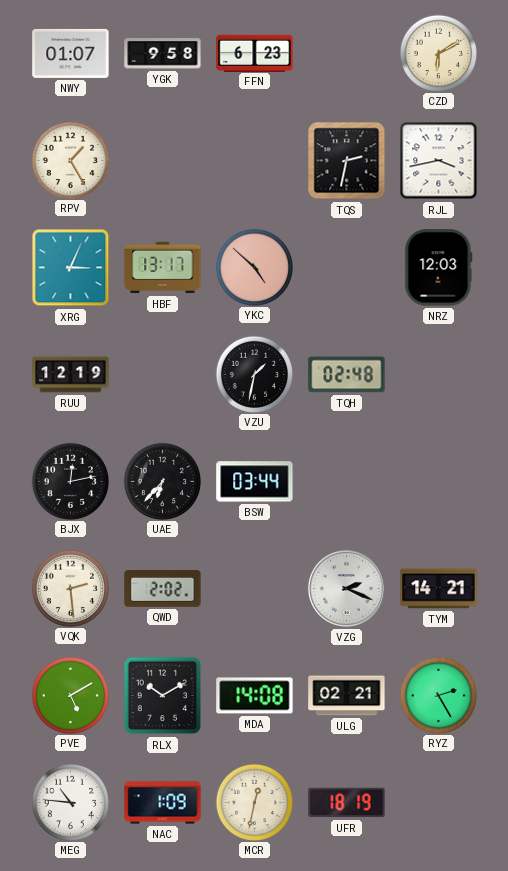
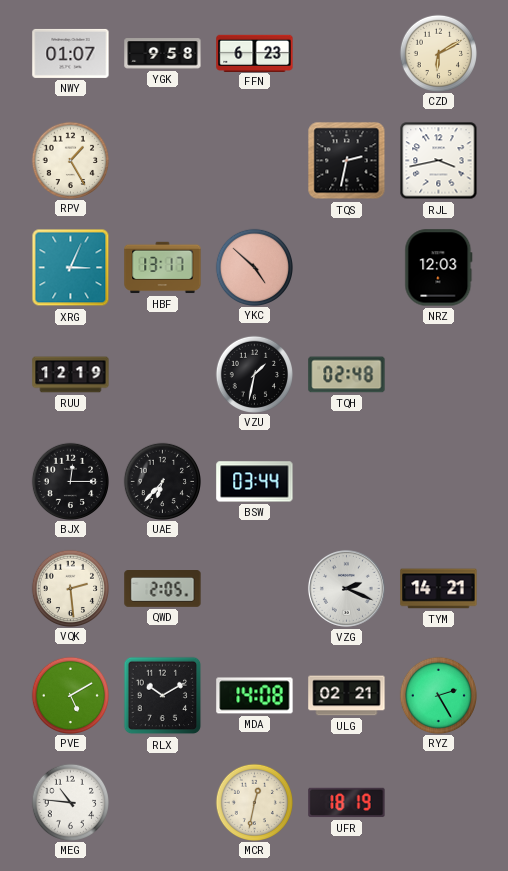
BJX: 12:13 -> 12:15 (70, 481)
QWD: 2:02 -> 2:05 (163, 589)
NAC: 1:09 -> none (163, 803)
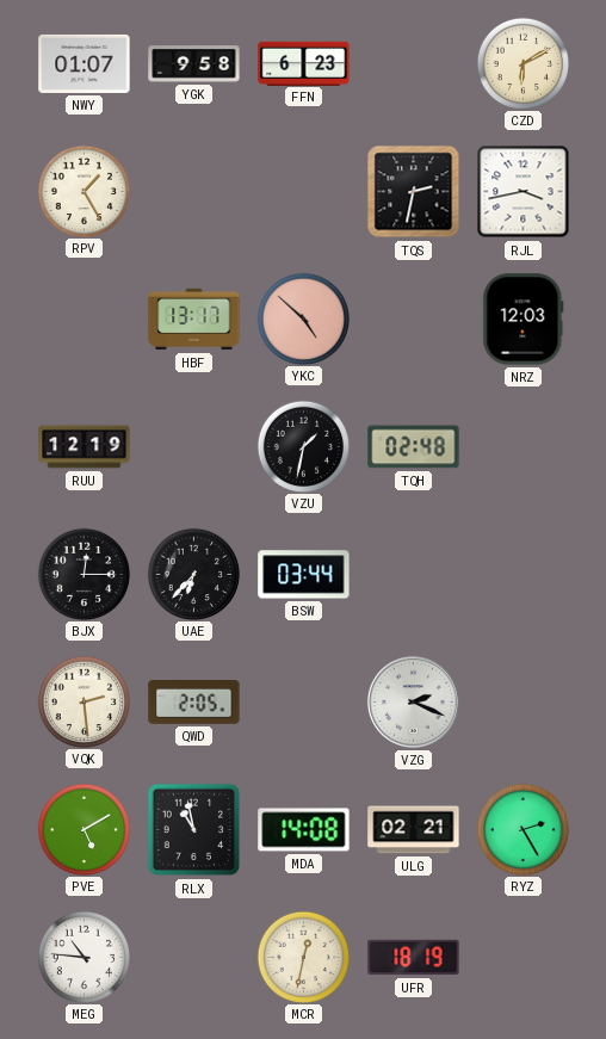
XRG: 3:04 -> none (71, 268)
TYM: 14:21 -> none (439, 589)
RLX: 10:10 -> 10:58 (194, 830)
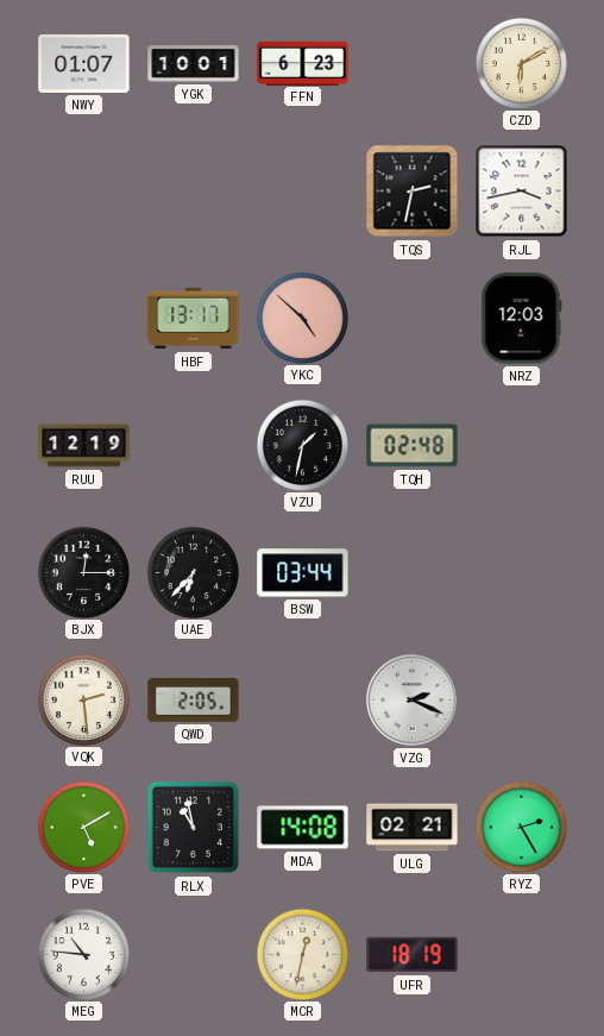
YGK: 9:58 -> 10:01 (194, 64)
RPV: 1:25 -> none (84, 191)
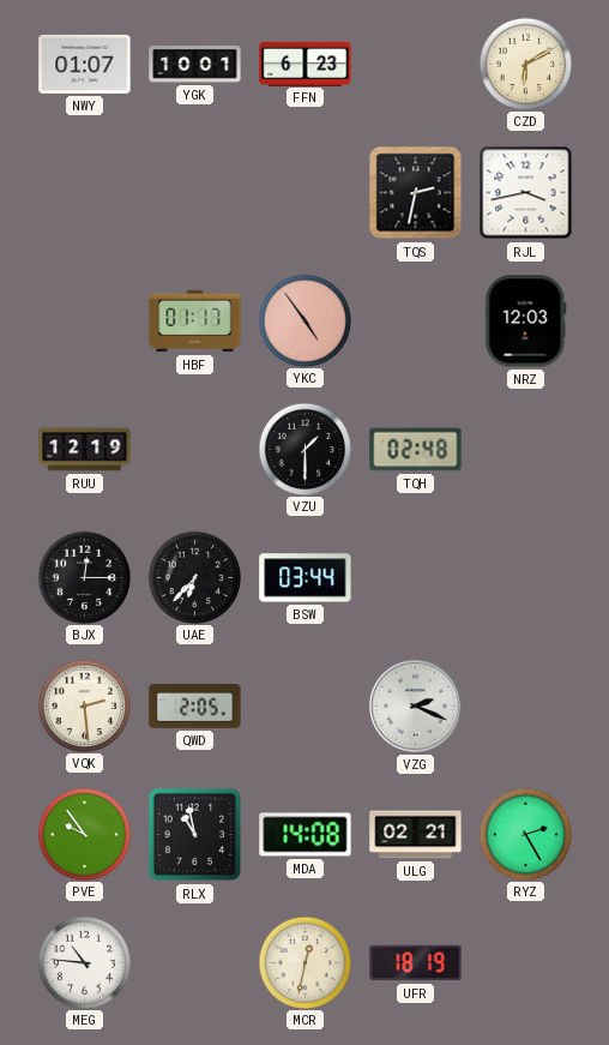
HBF: 13:17 -> 01:17 (195, 322)
YKC: 4:52 -> 4:54 (304, 320)
VZU: 1:32 -> 1:30 (304, 449)
PVE: 5:10 -> 9:54 (84, 834)
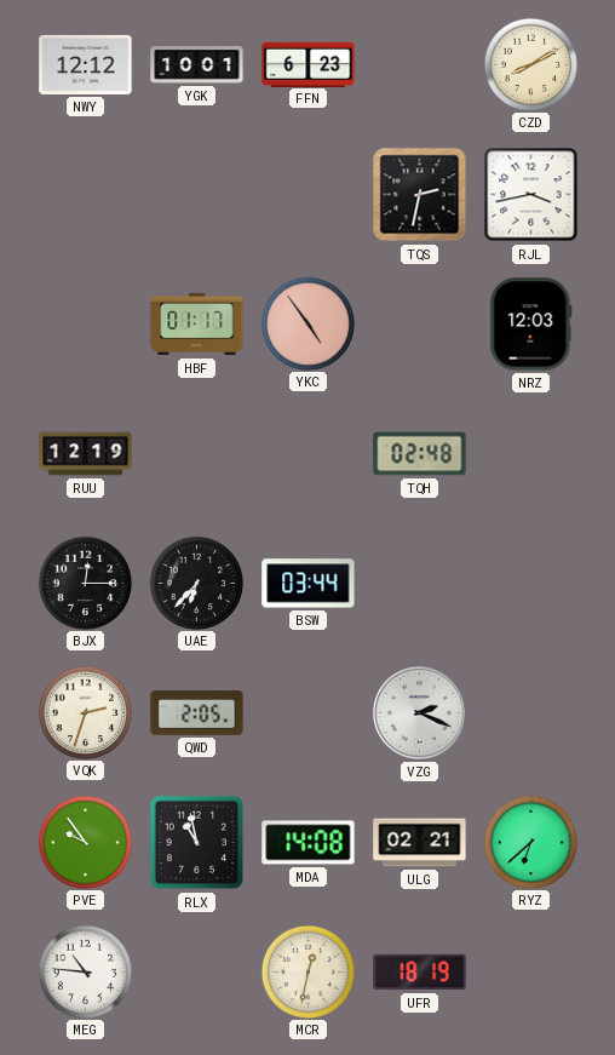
NWY: 01:07 -> 12:12 (86, 64)
CZD: 6:10 -> 8:10 (530, 64)
VZU: 1:30 -> none (304, 449)
VQK: 2:29 -> 2:33 (85, 712)
RYZ: 2:25 -> 6:38 (530, 842)
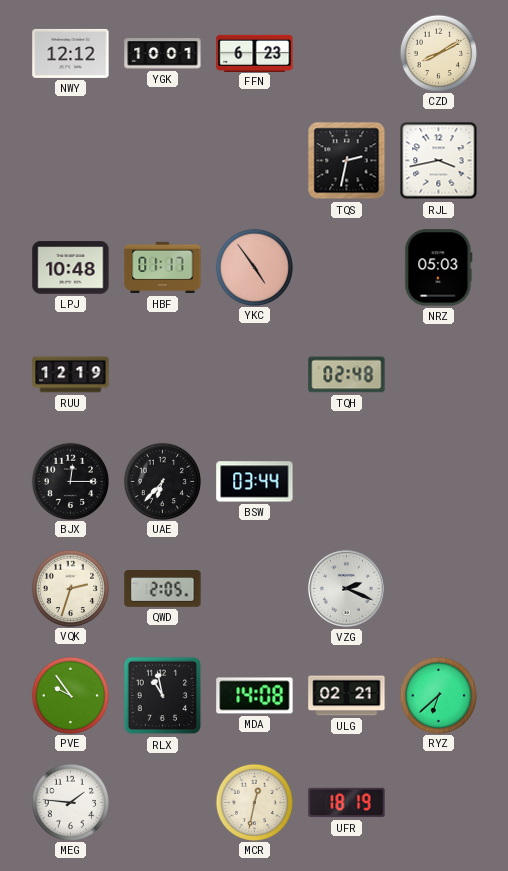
LPJ: none -> 10:48 (71, 268)
NRZ: 12:03 -> 05:03 (439, 268)
MEG: 10:46 -> 1:46 (70, 802)
